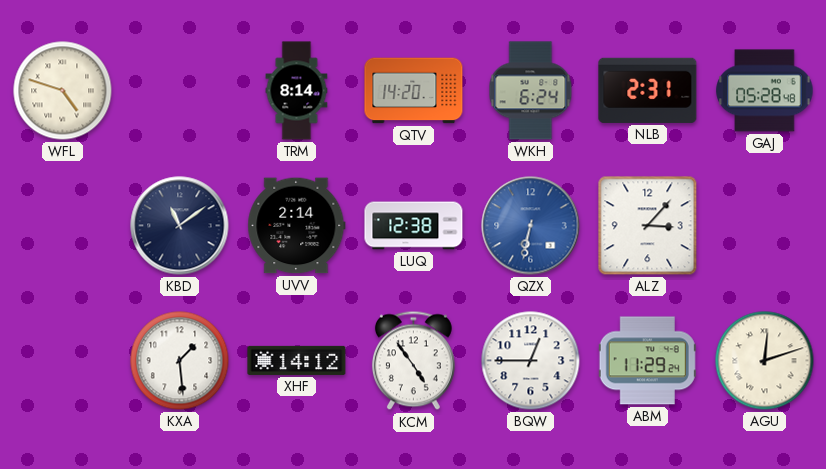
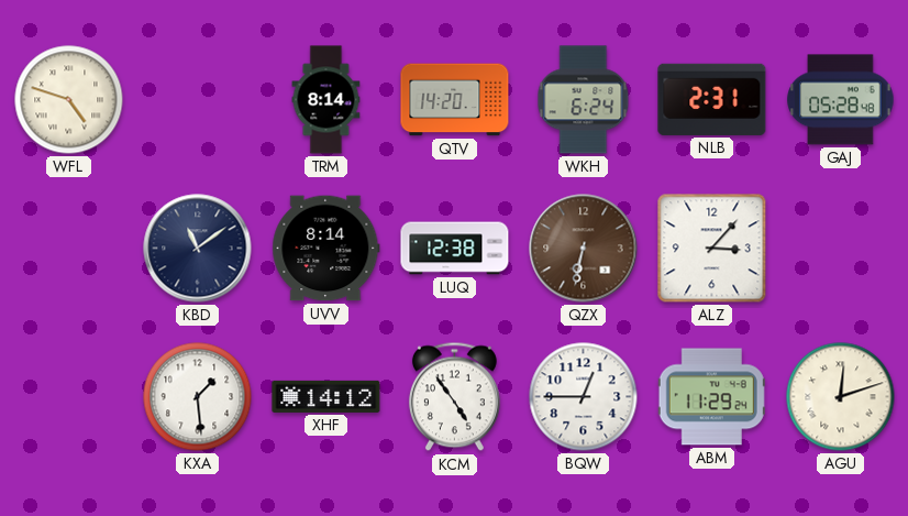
UVV: 2:14 -> 8:14 (326, 249)
QZX dial: blue -> brown (584, 249)
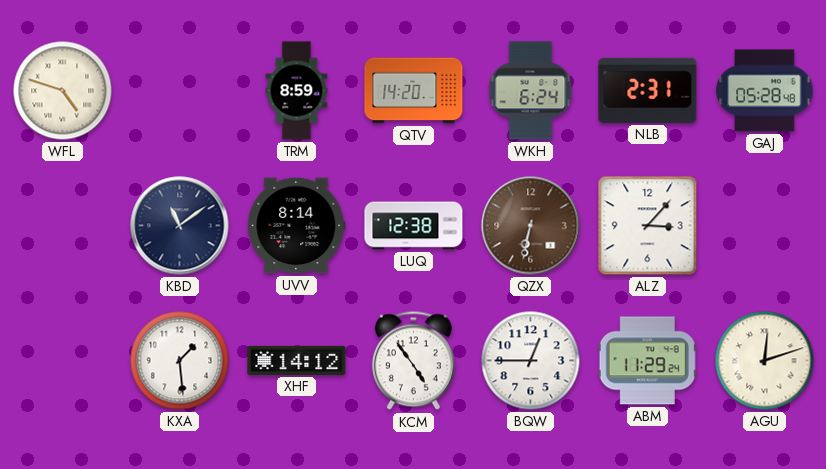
TRM: 8:14 -> 8:59 (297, 91)
